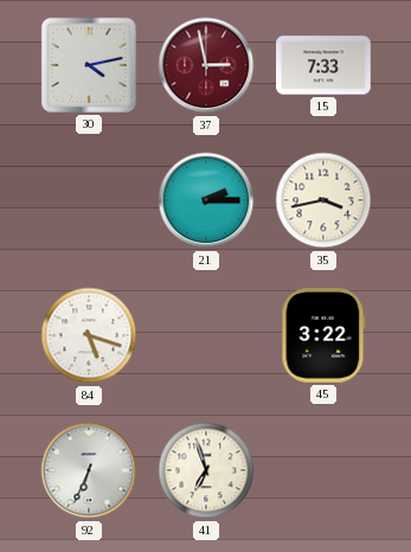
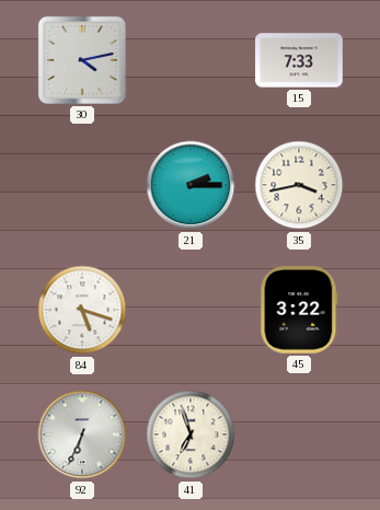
37: 2:58 -> none (206, 65)
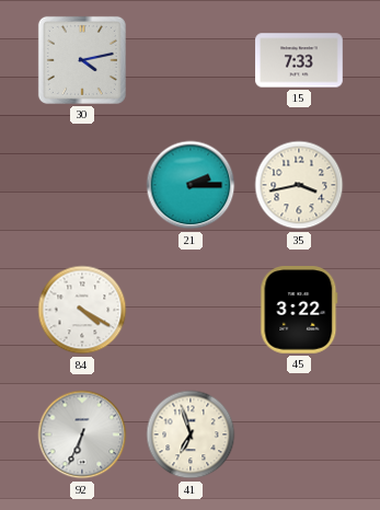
84: 5:18 -> 4:20 (82, 310)
